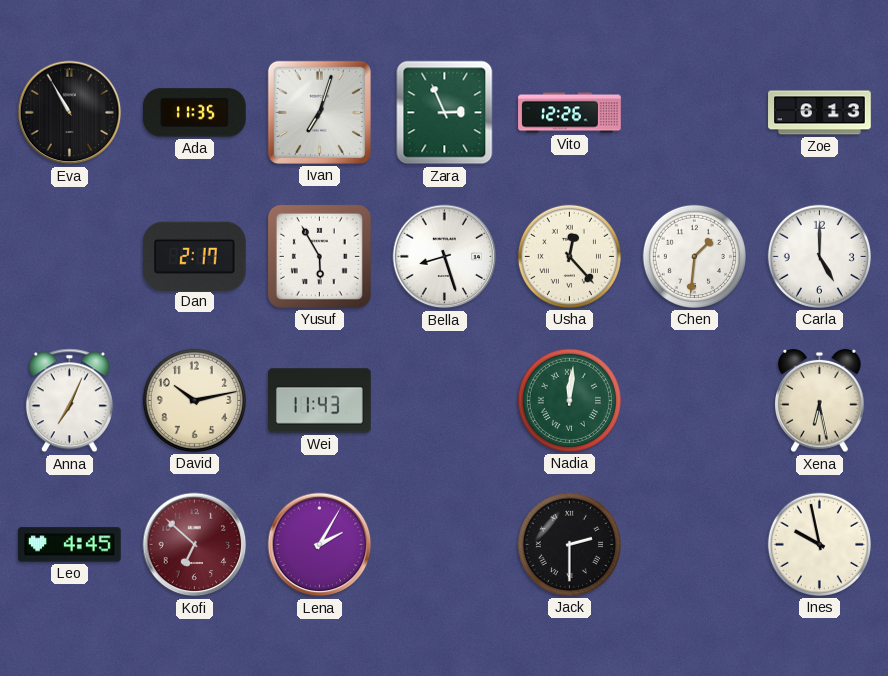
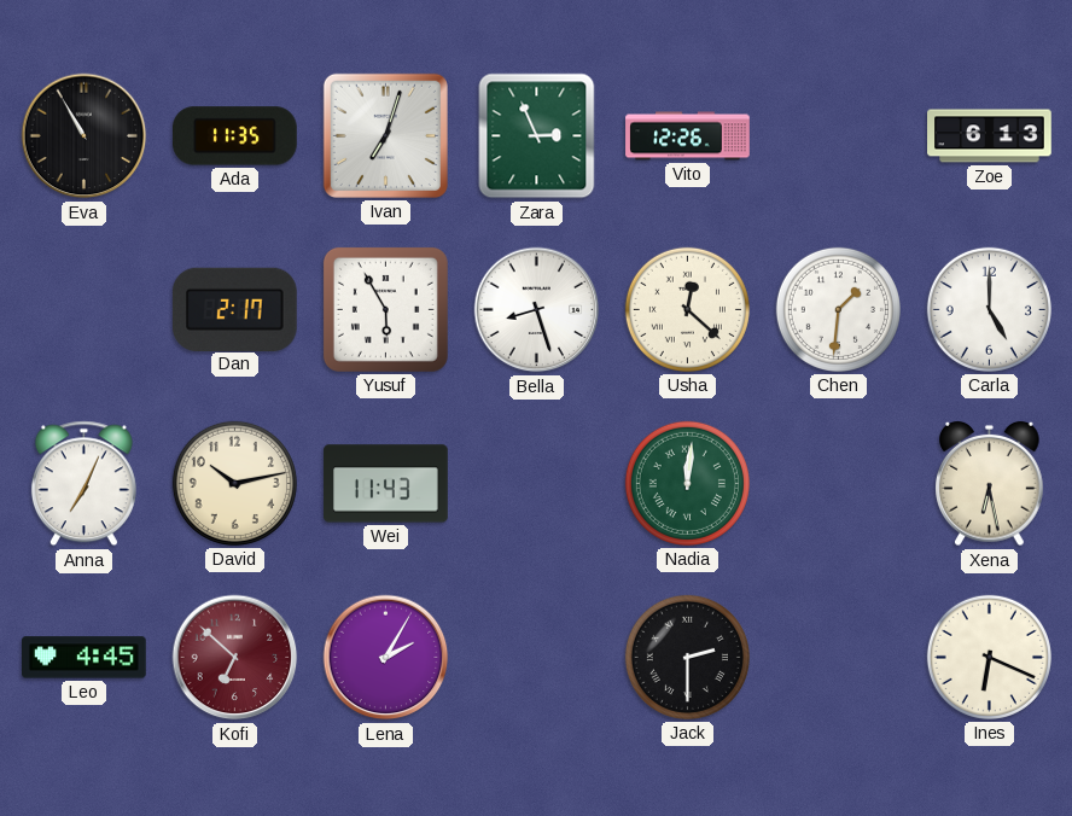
Usha: 12:23 -> 12:22 (687, 309)
Ines: 9:58 -> 6:19 (989, 657)
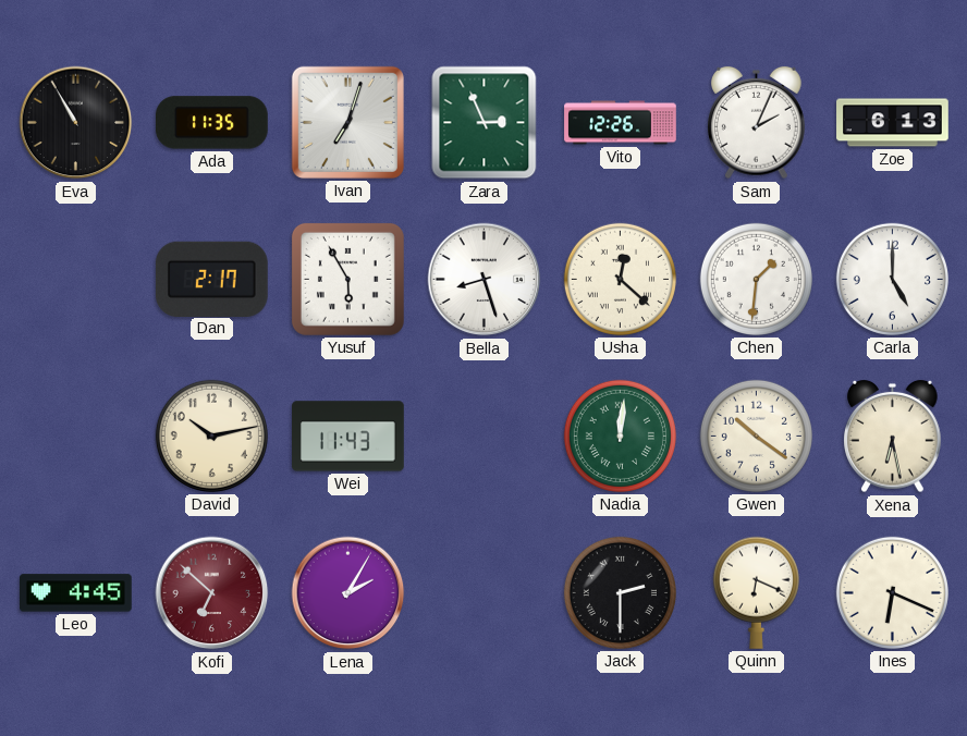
Sam: none -> 2:04 (757, 123)
Anna: 7:04 -> none (83, 484)
Gwen: none -> 10:21 (756, 436)
Quinn: none -> 6:19 (756, 592)
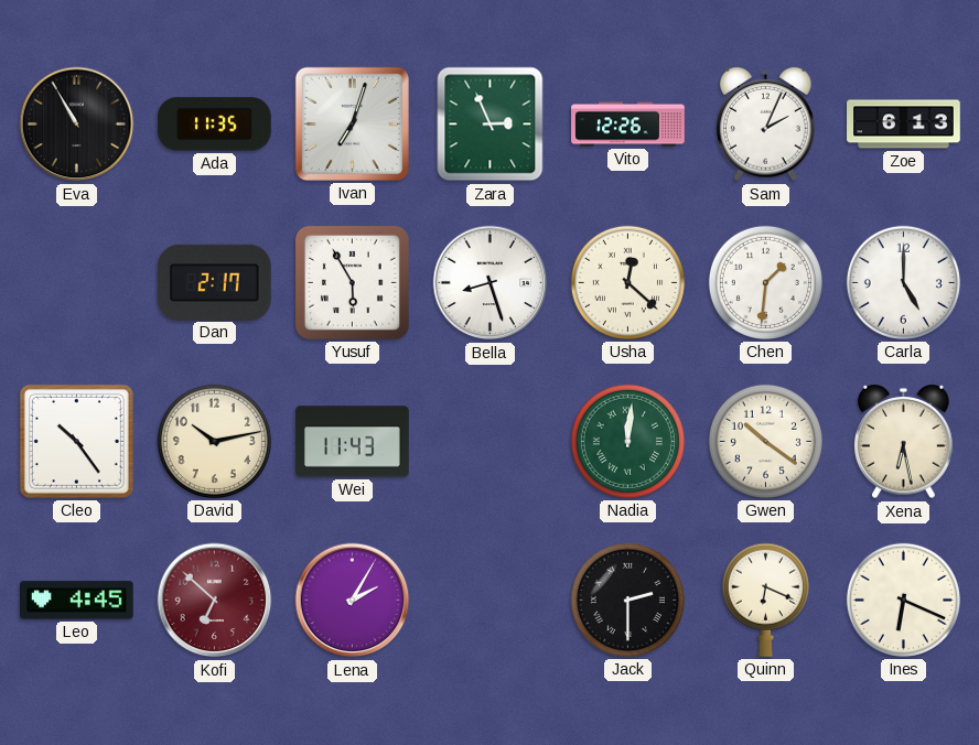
Cleo: none -> 10:24 (76, 441)
